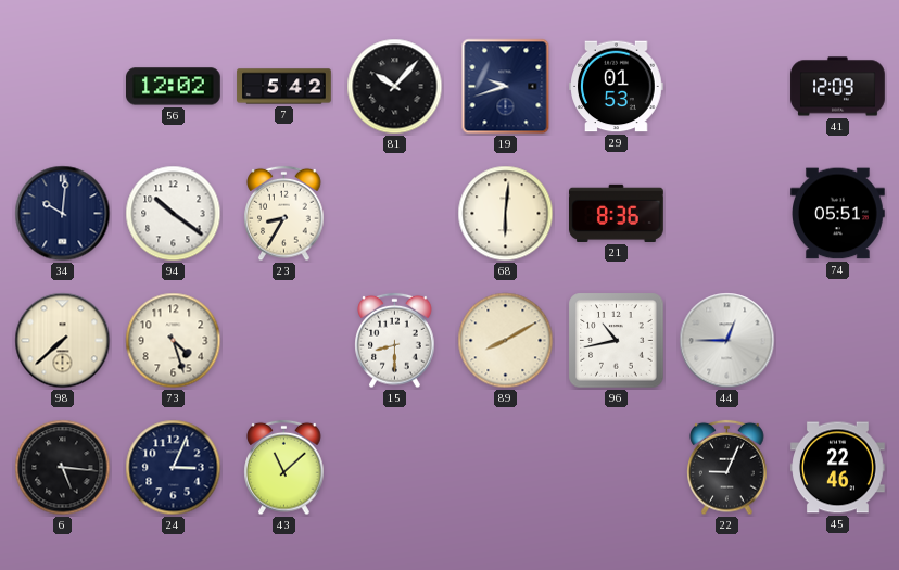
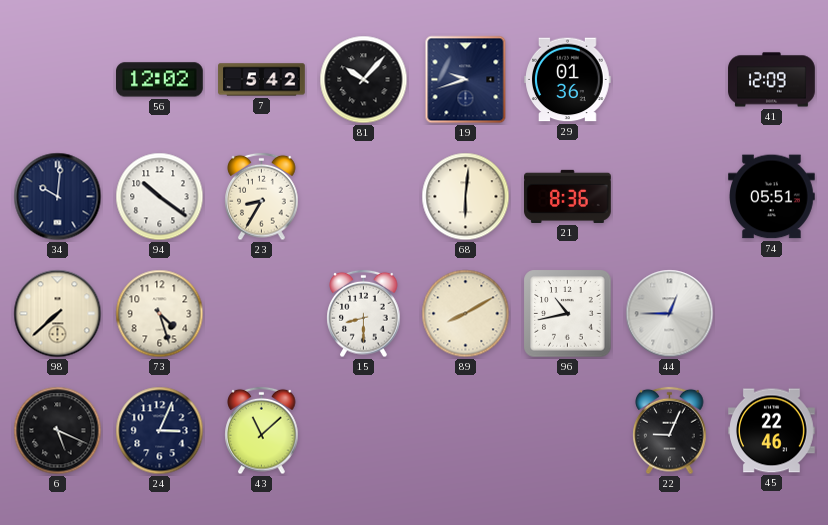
29: 01:53 -> 01:36 (568, 80)
6: 5:16 -> 5:19 (58, 431)
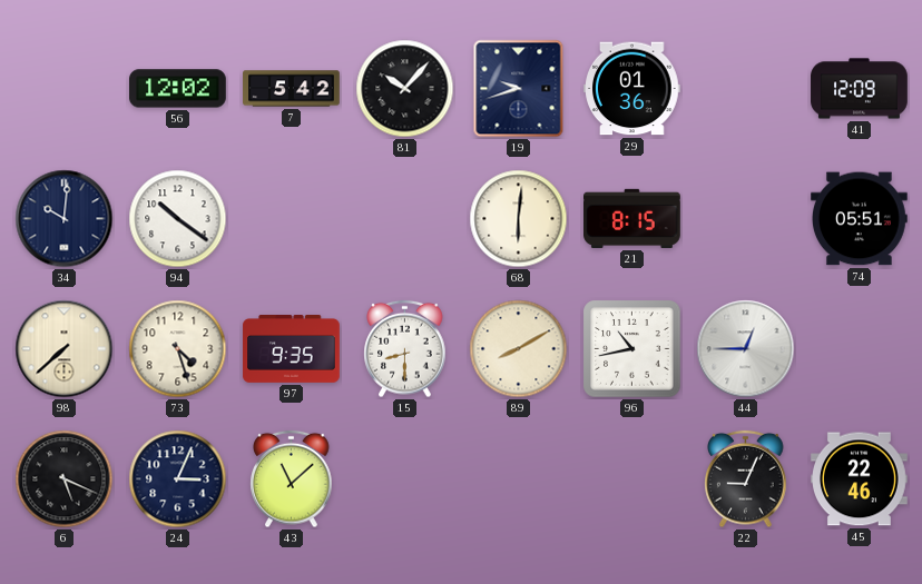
23: 8:35 -> none (262, 197)
21: 8:36 -> 8:15 (632, 218)
97: none -> 9:35 (292, 349)
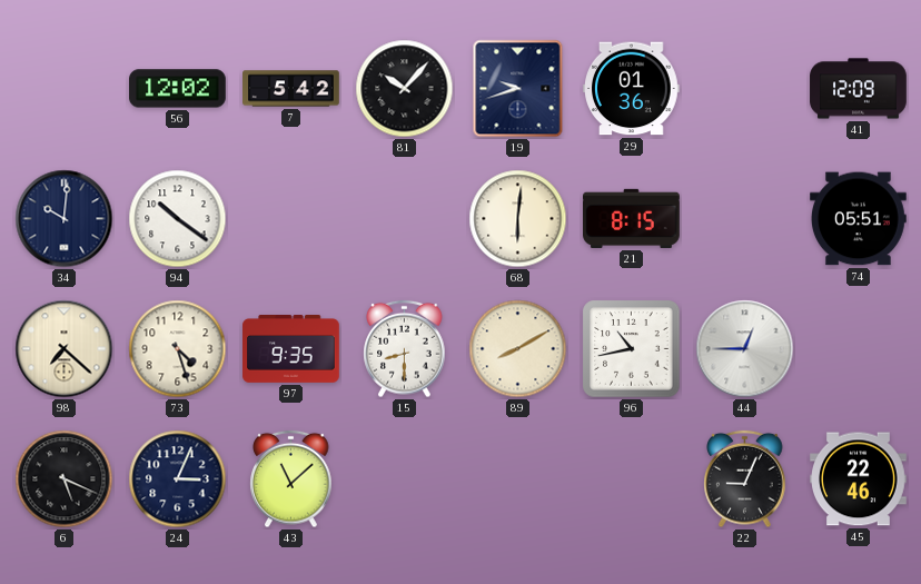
98: 7:38 -> 7:22 (65, 349)
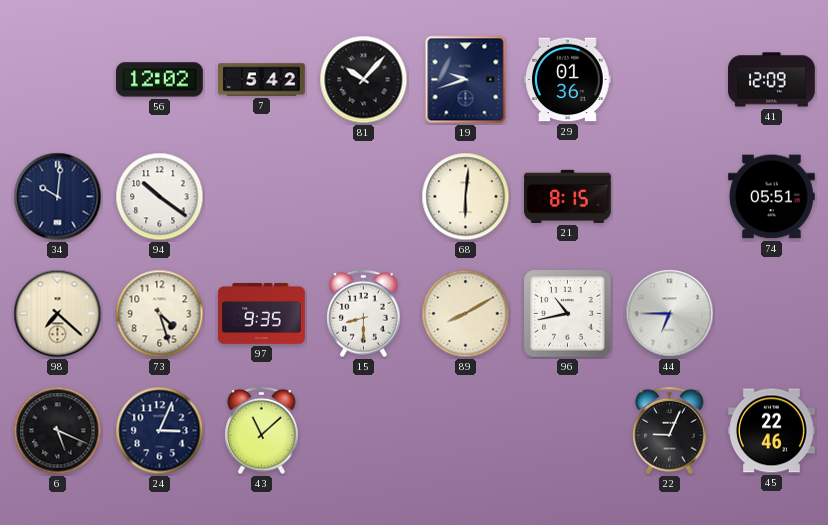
44: 12:45 -> 6:45 (670, 314)
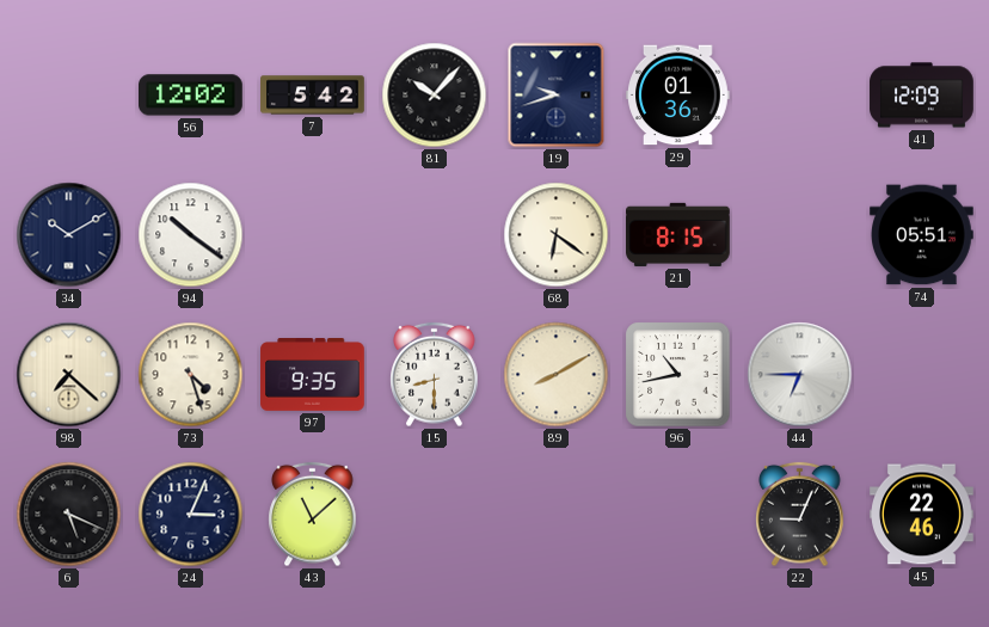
34: 10:01 -> 10:10 (69, 235)
68: 6:01 -> 6:21 (557, 235)
